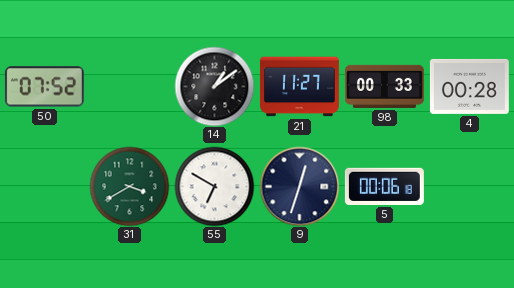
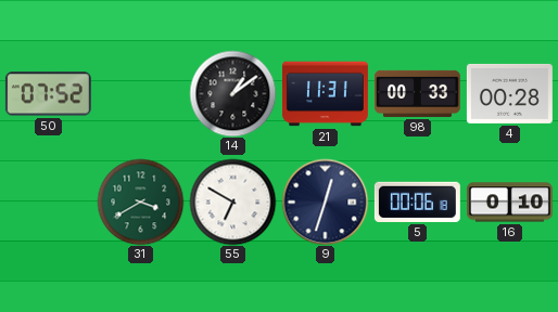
21: 11:27 -> 11:31 (325, 94)
16: none -> 0:10 (509, 203)
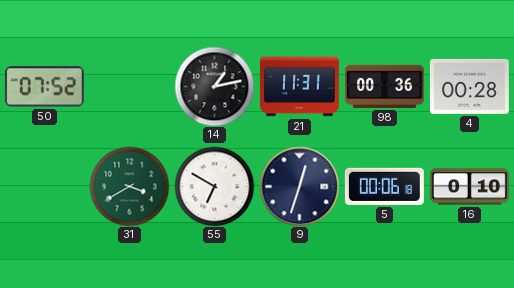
14: 1:09 -> 1:13 (214, 86)
98: 00:33 -> 00:36 (384, 86)
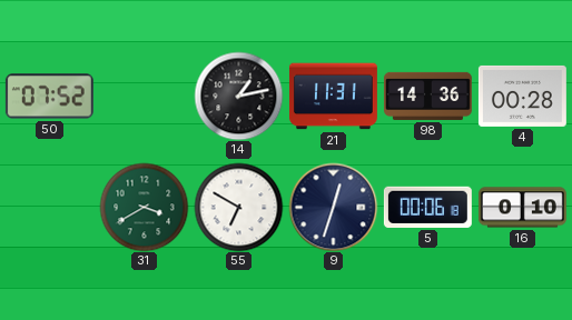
98: 00:36 -> 14:36 (427, 96)
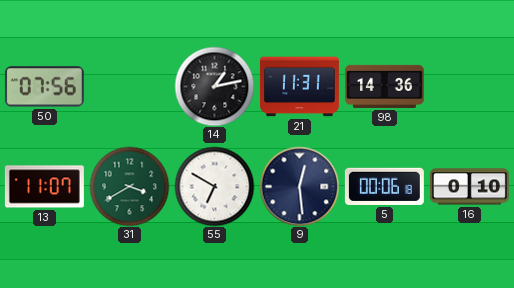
50: 07:52 -> 07:56 (44, 87)
4: 00:28 -> none (522, 96)
13: none -> 11:07 (44, 187)
9: 12:33 -> 12:29 (299, 186)
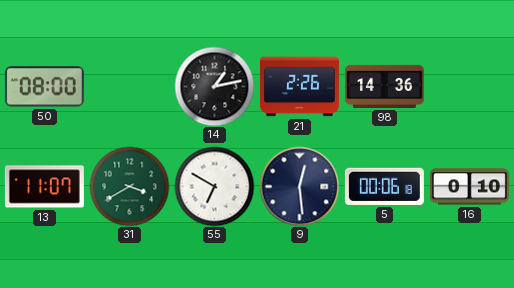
50: 07:56 -> 08:00 (44, 87)
21: 11:31 -> 2:26 (299, 87)
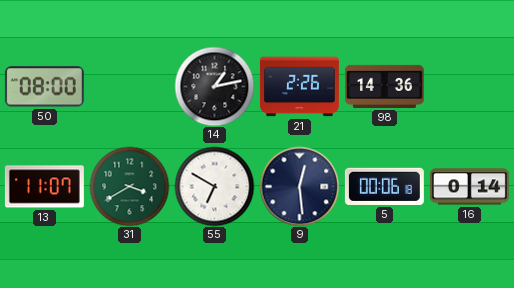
16: 0:10 -> 0:14 (469, 187)
